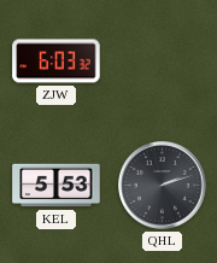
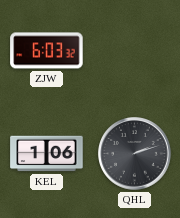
KEL: 5:53 -> 1:06 (47, 154)
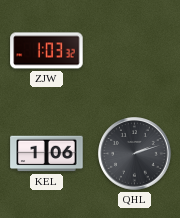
ZJW: 6:03 -> 1:03 (47, 51)
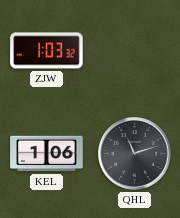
QHL: 2:12 -> 11:12 (135, 154)
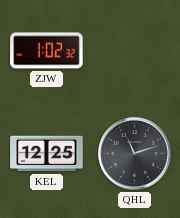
ZJW: 1:03 -> 1:02 (47, 51)
KEL: 1:06 -> 12:25 (47, 154)
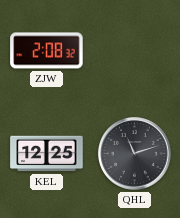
ZJW: 1:02 -> 2:08 (47, 51)
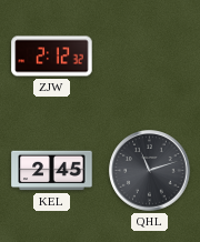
ZJW: 2:08 -> 2:12 (52, 57)
KEL: 12:25 -> 2:45 (52, 171)
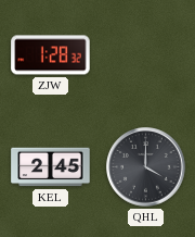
ZJW: 2:12 -> 1:28 (51, 55)
QHL: 11:12 -> 4:00 (146, 167)
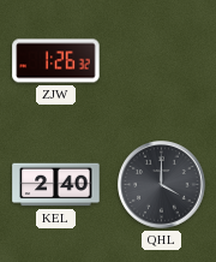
ZJW: 1:28 -> 1:26 (56, 61)
KEL: 2:45 -> 2:40 (56, 185)
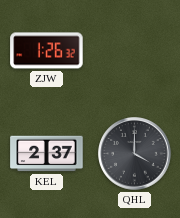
KEL: 2:40 -> 2:37 (47, 154)
